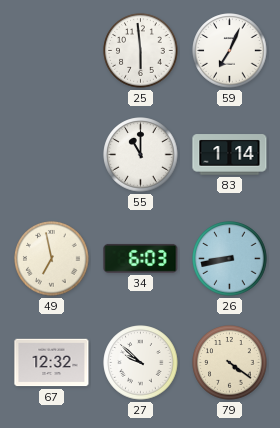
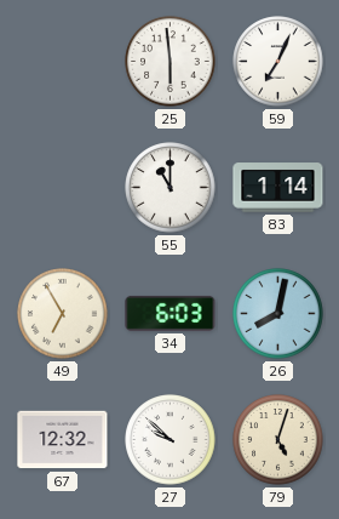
49: 6:58 -> 6:55 (63, 314)
26: 8:43 -> 8:02 (278, 314)
79: 4:21 -> 5:03 (278, 440)
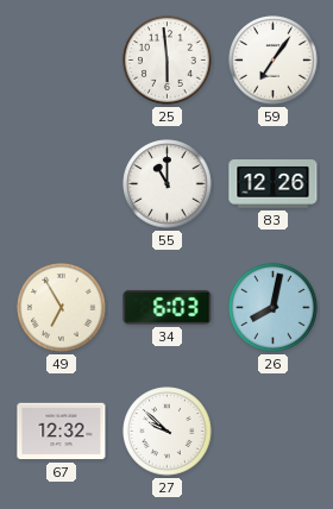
59: 7:04 -> 7:06 (274, 61)
83: 1:14 -> 12:26 (274, 184)
79: 5:03 -> none (278, 440)
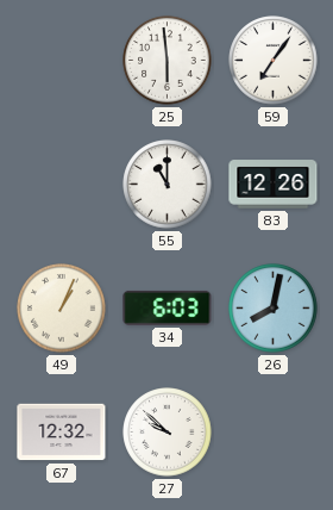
49: 6:55 -> 1:04 (62, 309)
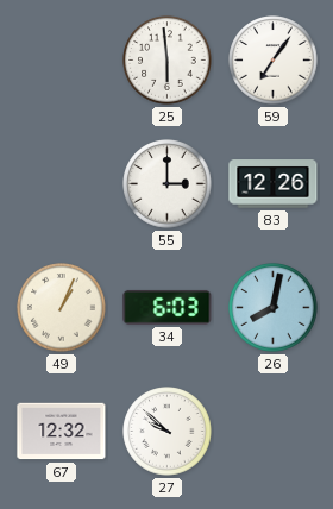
55: 11:00 -> 3:00 (168, 184)
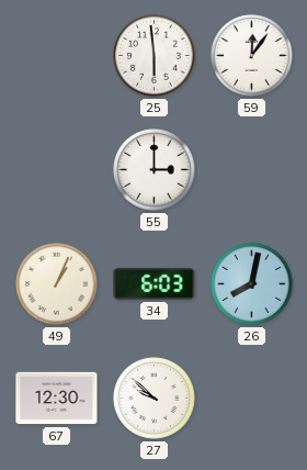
59: 7:06 -> 12:06 (252, 56)
83: 12:26 -> none (274, 184)
67: 12:32 -> 12:30 (57, 399)
